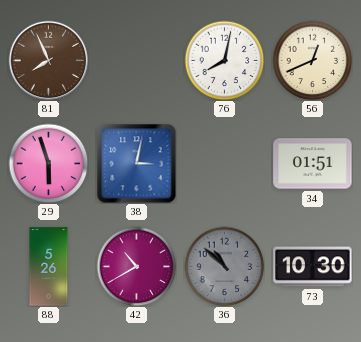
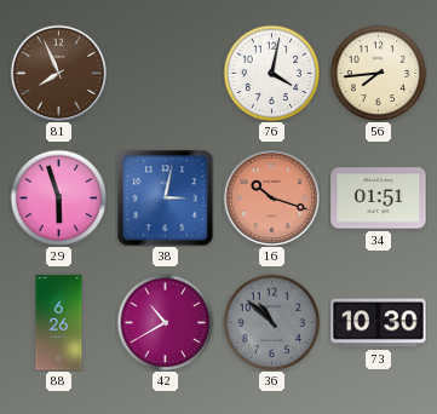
76: 8:02 -> 4:02 (271, 73)
56: 12:41 -> 7:44 (378, 73)
16: none -> 10:18 (271, 197)
88: 5:26 -> 6:26 (59, 323)
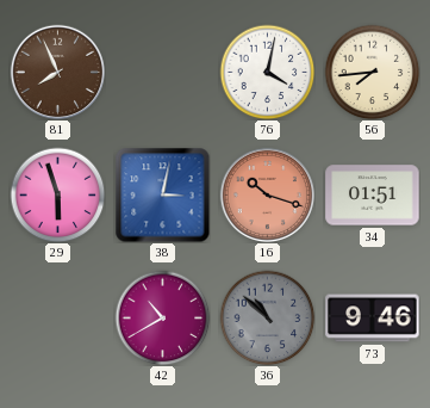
88: 6:26 -> none (59, 323)
73: 10:30 -> 9:46 (373, 319)
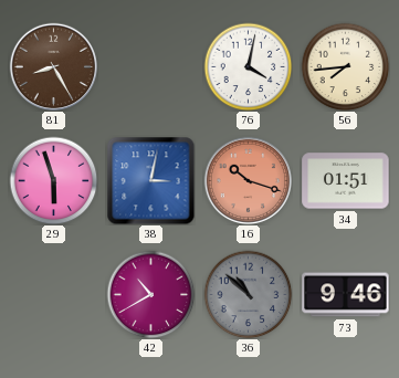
81: 7:56 -> 8:25 (53, 66)
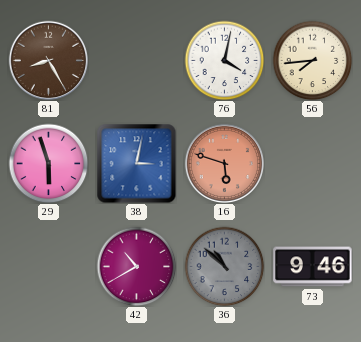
16: 10:18 -> 5:48 (224, 163)
34: 01:51 -> none (346, 181)
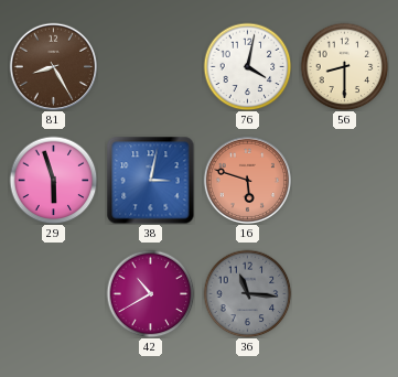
56: 7:44 -> 8:30 (344, 66)
36: 10:52 -> 11:16 (247, 293)
73: 9:46 -> none (313, 267)
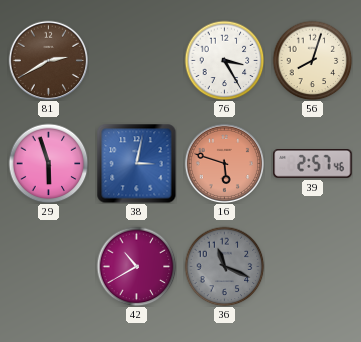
81: 8:25 -> 2:40 (48, 60)
76: 4:02 -> 3:25 (224, 60)
56: 8:30 -> 8:03 (312, 60)
39: none -> 2:57 (313, 164)
36: 11:16 -> 11:19 (224, 266)
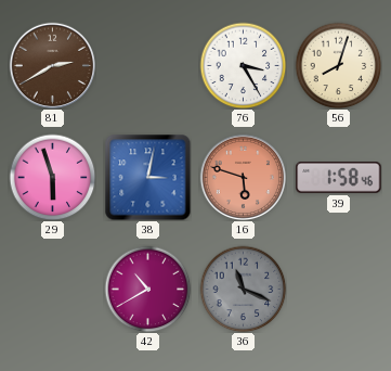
39: 2:57 -> 1:58 (339, 178)
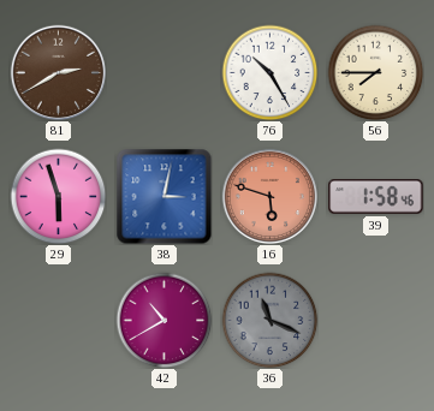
76: 3:25 -> 10:25 (269, 72)
56: 8:03 -> 7:45 (375, 72)
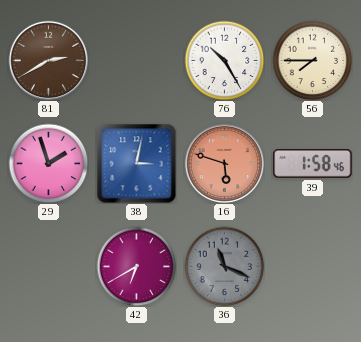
29: 5:57 -> 1:57 (48, 163)
42: 10:40 -> 6:40 (136, 266)
